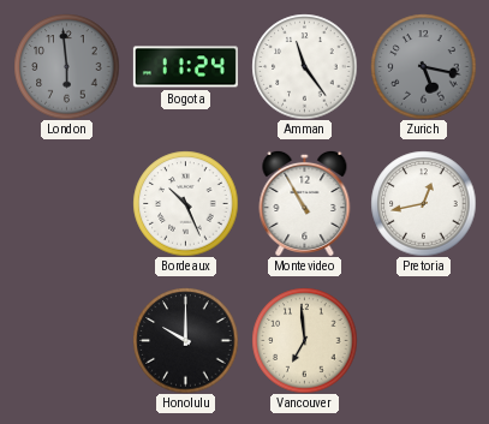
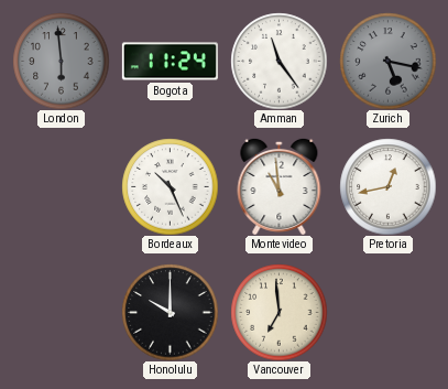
Montevideo: 10:55 -> 10:59 (280, 186)
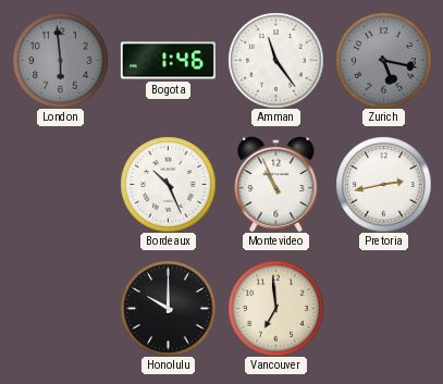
Bogota: 11:24 -> 1:46 (168, 61)
Montevideo: 10:59 -> 10:56 (276, 184)
Pretoria: 12:43 -> 2:43 (383, 184)
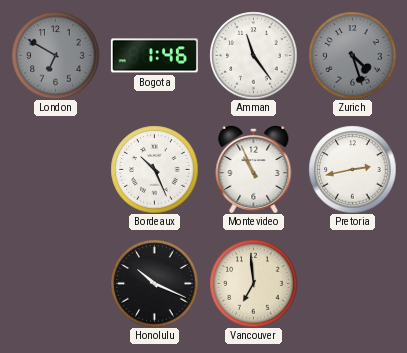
London: 5:59 -> 6:50 (55, 55)
Zurich: 5:17 -> 4:27 (352, 55)
Honolulu: 10:00 -> 10:19 (154, 283)
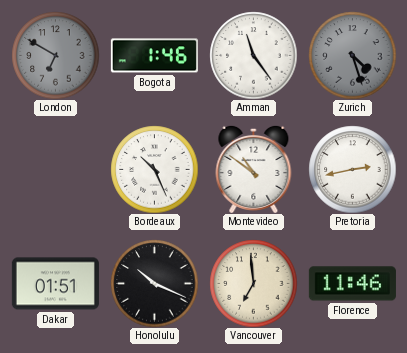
Montevideo: 10:56 -> 10:51 (254, 169)
Dakar: none -> 01:51 (55, 284)
Florence: none -> 11:46 (352, 284)
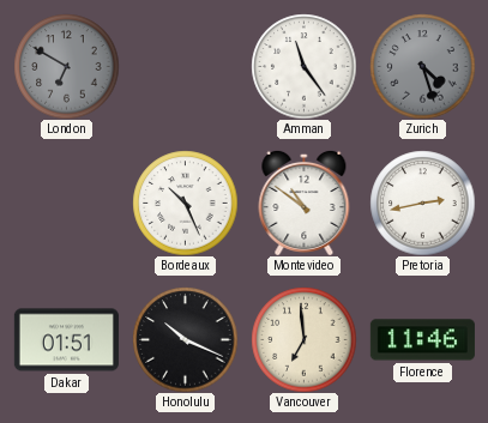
Bogota: 1:46 -> none (154, 56)
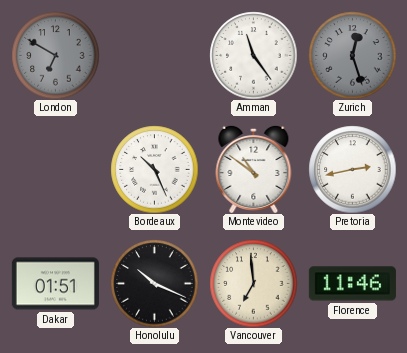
Zurich: 4:27 -> 12:27 (352, 55)
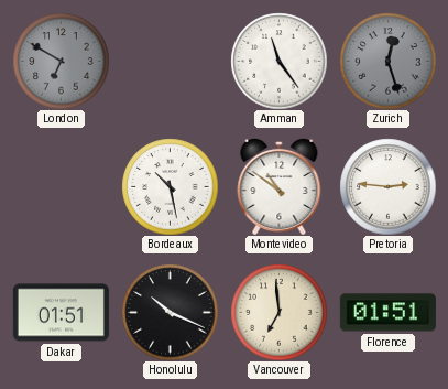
Bordeaux: 10:26 -> 10:28 (170, 186)
Pretoria: 2:43 -> 2:46 (387, 186)
Florence: 11:46 -> 01:51 (387, 313)
